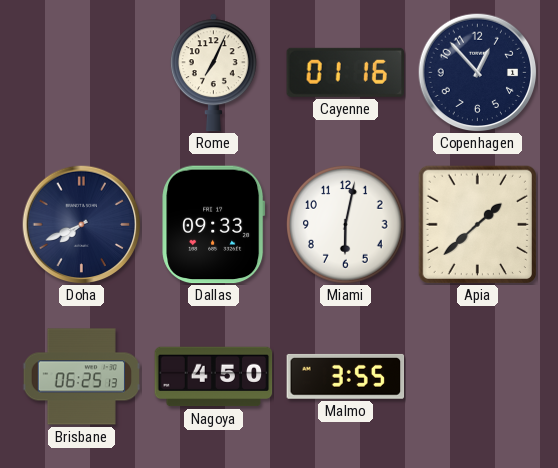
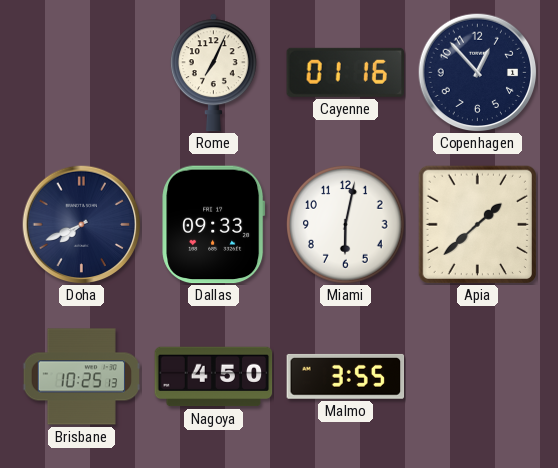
Brisbane: 06:25 -> 10:25 (81, 377)
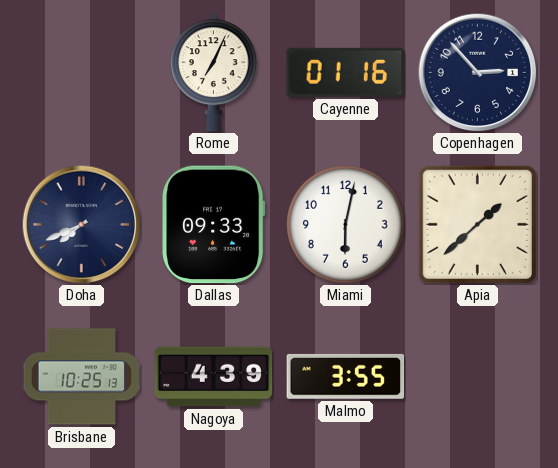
Copenhagen: 12:53 -> 2:53 (477, 72)
Nagoya: 4:50 -> 4:39 (214, 377)
